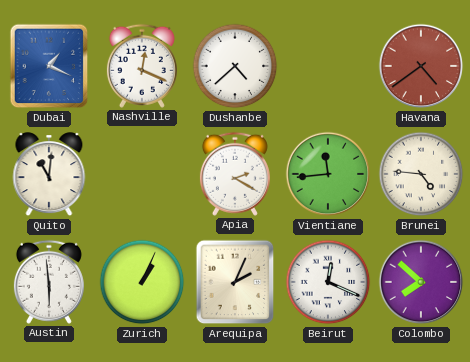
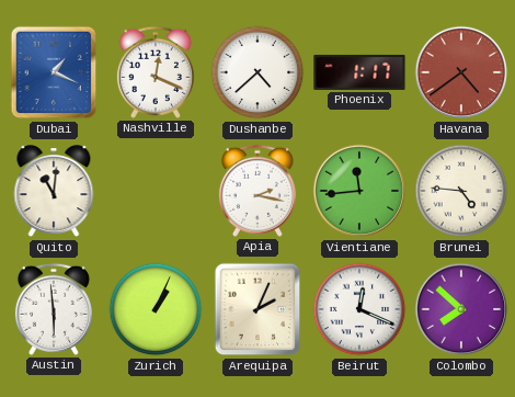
Phoenix: none -> 1:17 (359, 72)
Apia: 2:20 -> 2:17 (257, 191)
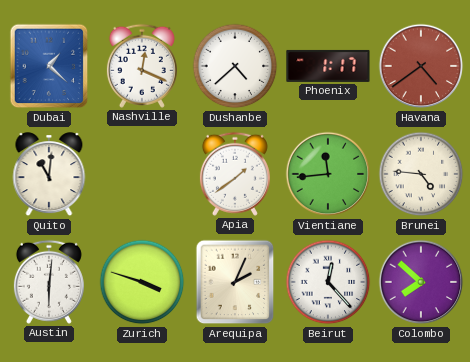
Dubai: 1:19 -> 1:22 (49, 66)
Apia: 2:17 -> 1:39 (235, 174)
Austin: 5:59 -> 6:01 (49, 282)
Zurich: 1:04 -> 3:48 (142, 282)
Beirut: 12:19 -> 12:23 (328, 282)
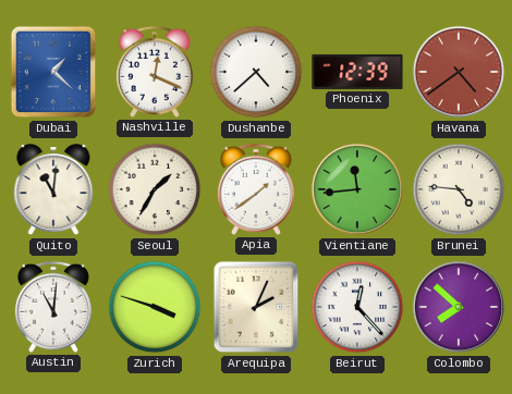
Phoenix: 1:17 -> 12:39 (357, 72)
Seoul: none -> 1:35 (155, 189)
Austin: 6:01 -> 11:01 (53, 307)
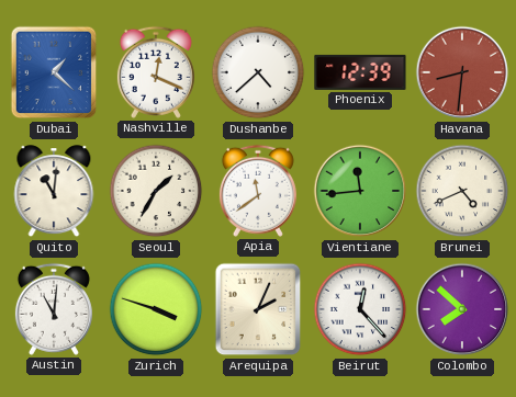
Havana: 4:39 -> 8:31 (462, 72)
Apia: 1:39 -> 11:39 (258, 191)
Brunei: 4:46 -> 4:41 (462, 191)
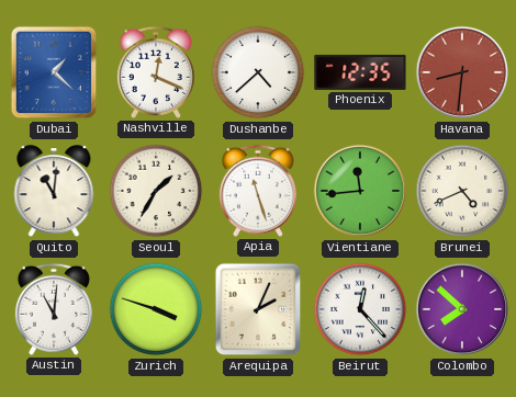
Phoenix: 12:39 -> 12:35 (360, 72)
Apia: 11:39 -> 11:27 (258, 191)
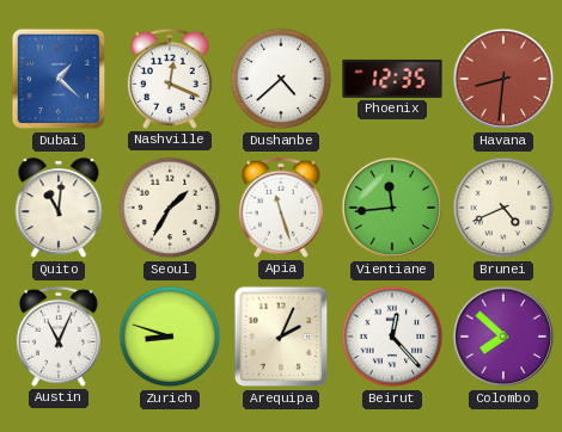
Austin: 11:01 -> 11:04 (59, 337)
Zurich: 3:48 -> 8:48 (170, 337)
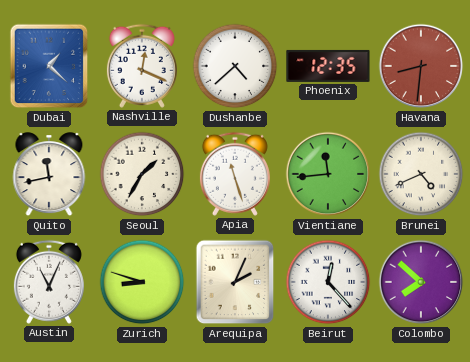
Quito: 11:01 -> 11:43 (49, 175)
